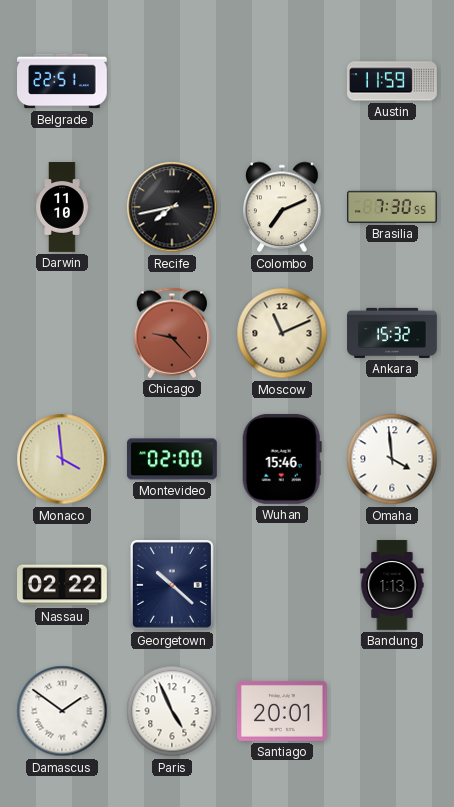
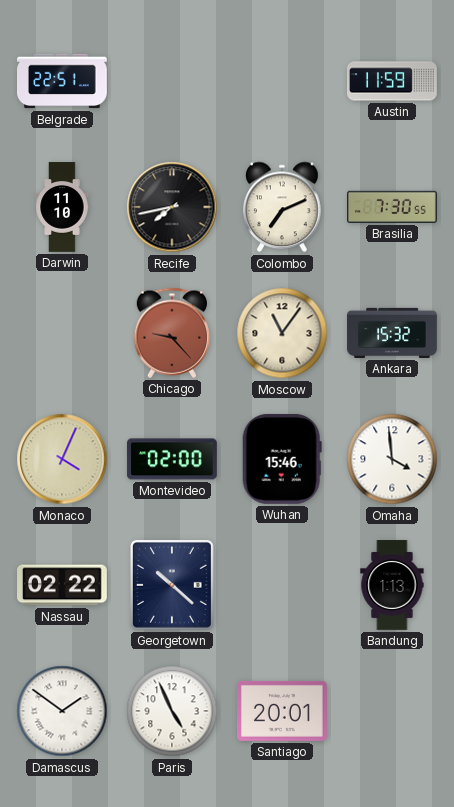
Moscow: 11:11 -> 11:06 (282, 333)
Monaco: 3:59 -> 4:04 (62, 459)
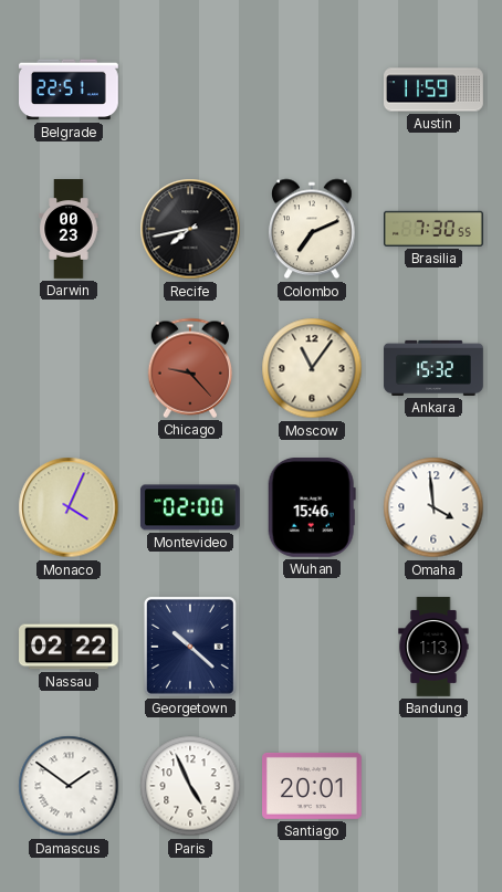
Darwin: 11:10 -> 00:23 (69, 229)
